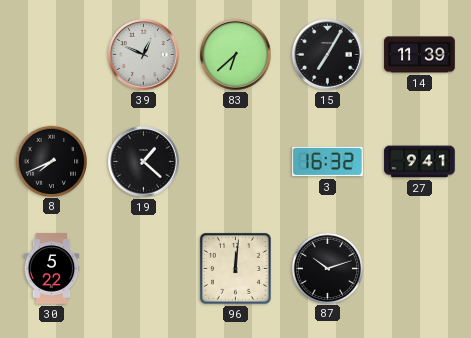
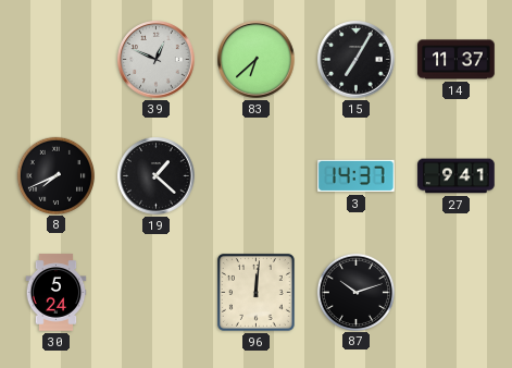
14: 11:39 -> 11:37 (457, 60)
3: 16:32 -> 14:37 (357, 176)
30: 5:22 -> 5:24 (57, 293)
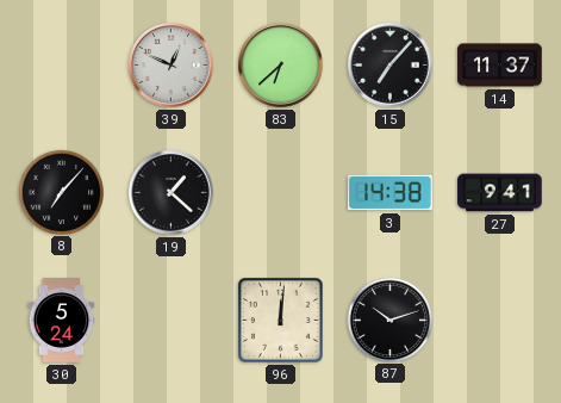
15: 7:05 -> 7:07 (391, 66)
8: 7:41 -> 7:07 (61, 192)
3: 14:37 -> 14:38 (391, 193)
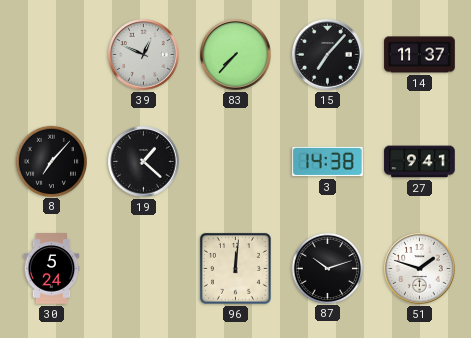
83: 6:38 -> 7:37 (236, 55)
51: none -> 1:48 (420, 269)
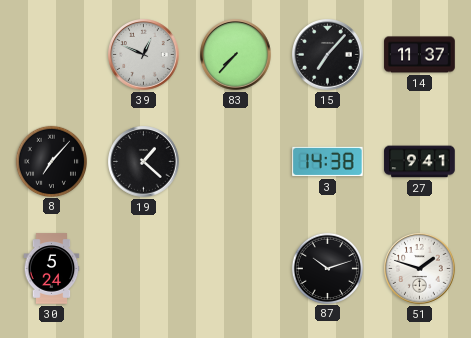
96: 12:01 -> none (235, 268)
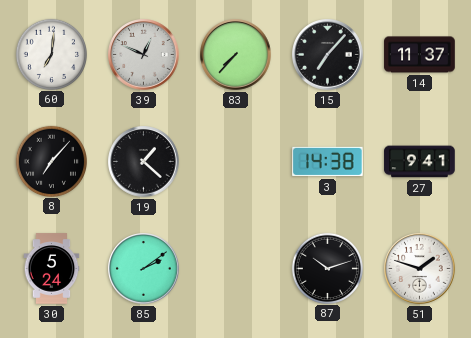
60: none -> 7:01 (51, 54)
85: none -> 2:09 (144, 269)
